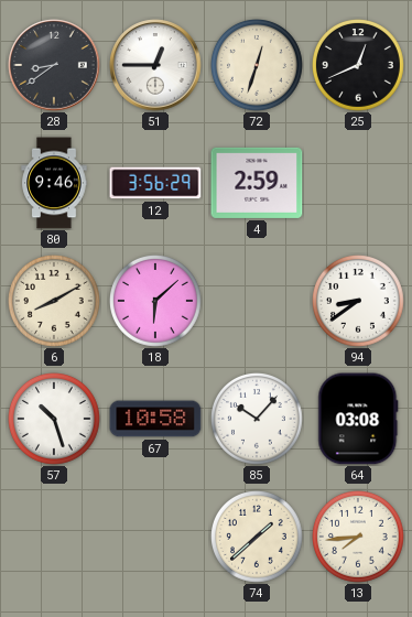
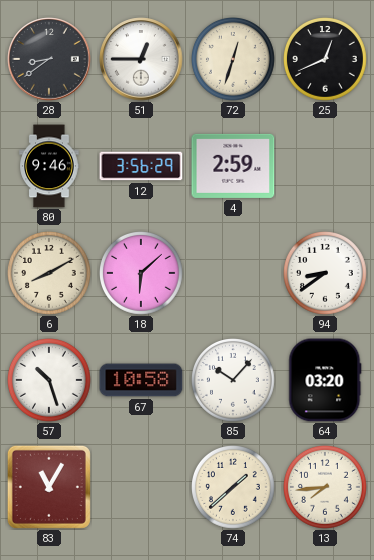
64: 03:08 -> 03:20 (325, 380)
83: none -> 11:05 (49, 487)
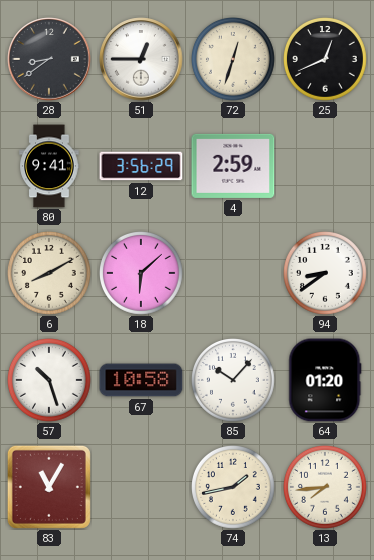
80: 9:46 -> 9:41 (49, 166)
64: 03:20 -> 01:20 (325, 380)
74: 1:38 -> 1:43 (234, 488)
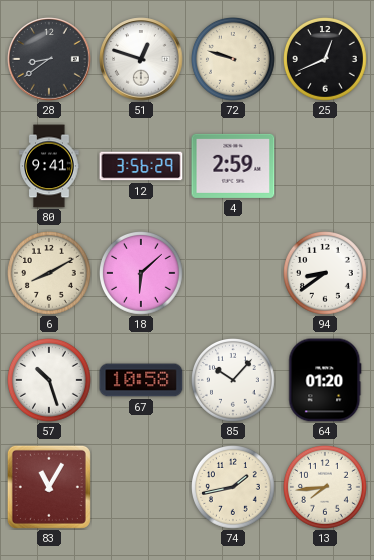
51: 12:45 -> 12:48 (141, 59)
72: 12:33 -> 9:48 (234, 60)
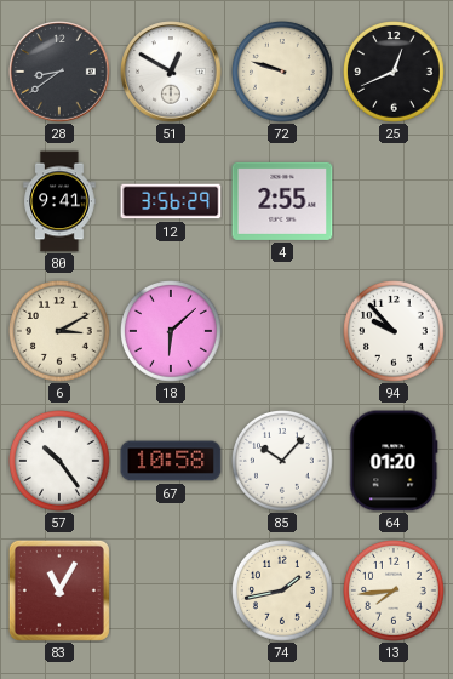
51: 12:48 -> 12:50 (171, 72)
4: 2:59 -> 2:55 (282, 201)
6: 8:10 -> 3:10 (61, 332)
94: 8:39 -> 9:53 (395, 332)
57: 10:27 -> 10:24 (61, 462)
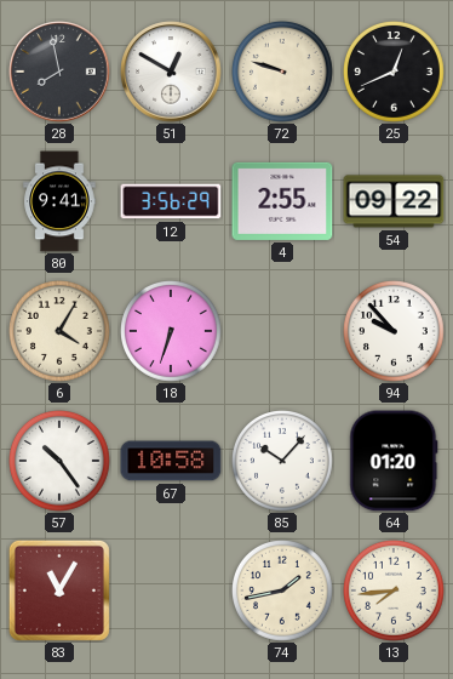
28: 8:39 -> 7:58 (59, 72)
54: none -> 09:22 (394, 201)
6: 3:10 -> 4:05 (61, 332)
18: 6:08 -> 6:33 (172, 332)
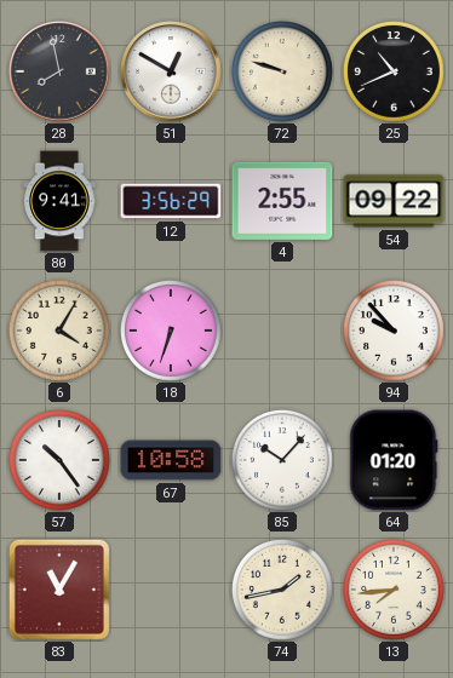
25: 12:41 -> 10:41 (395, 73)
